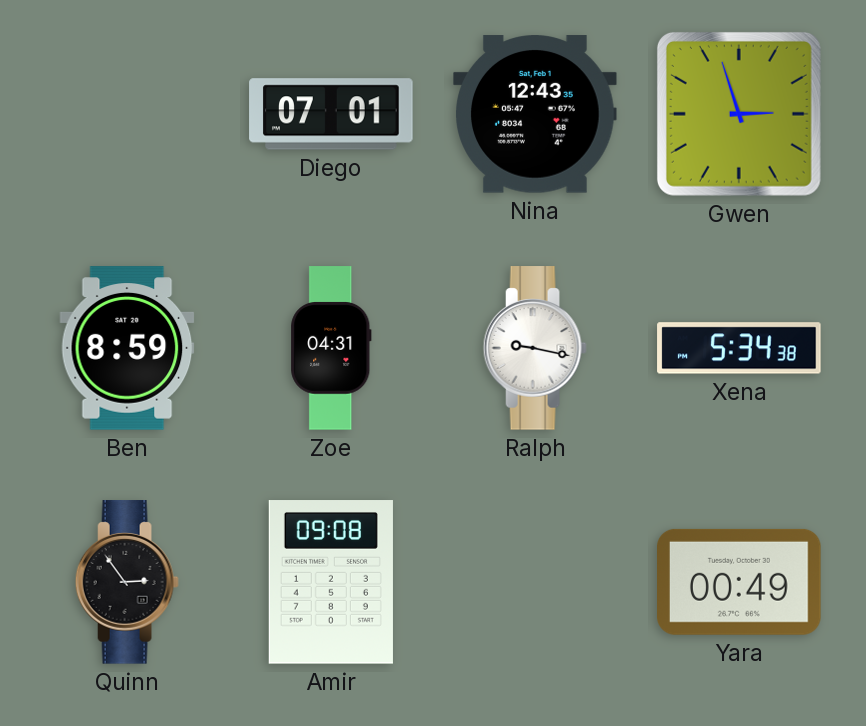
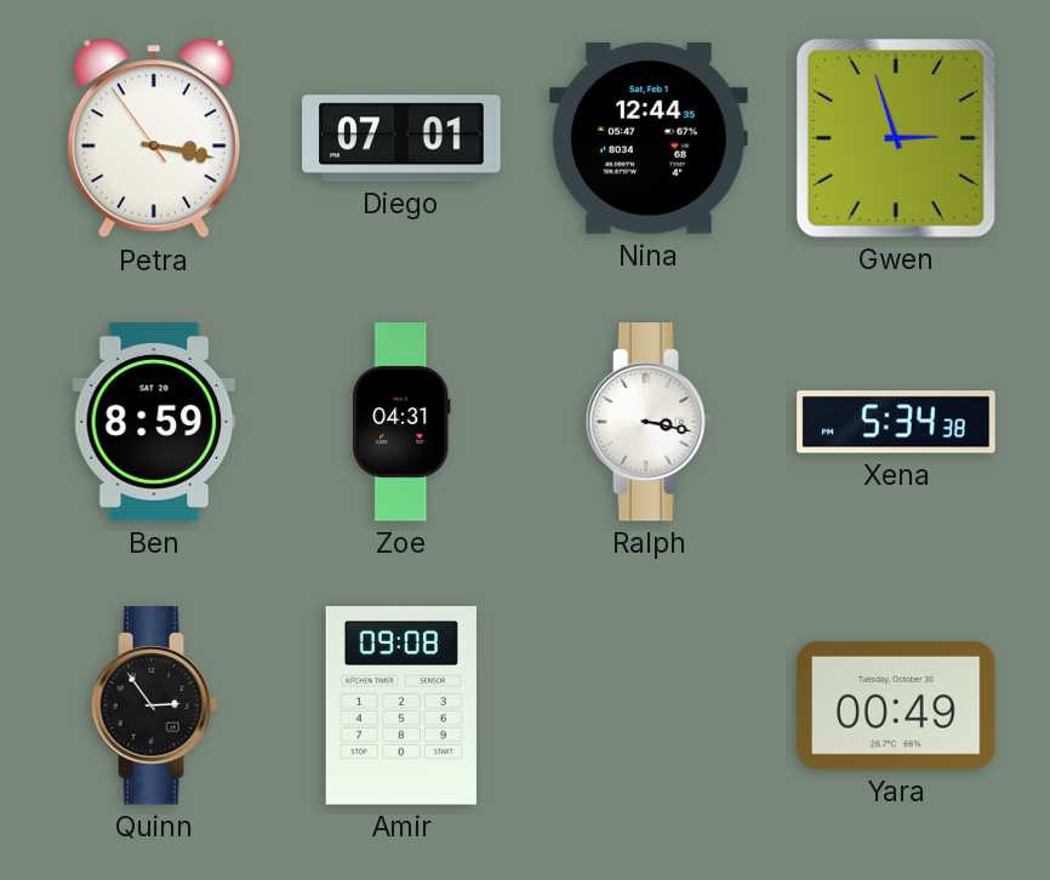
Petra: none -> 3:16 (154, 138)
Nina: 12:43 -> 12:44 (649, 138)
Ralph: 9:17 -> 3:17 (649, 422)
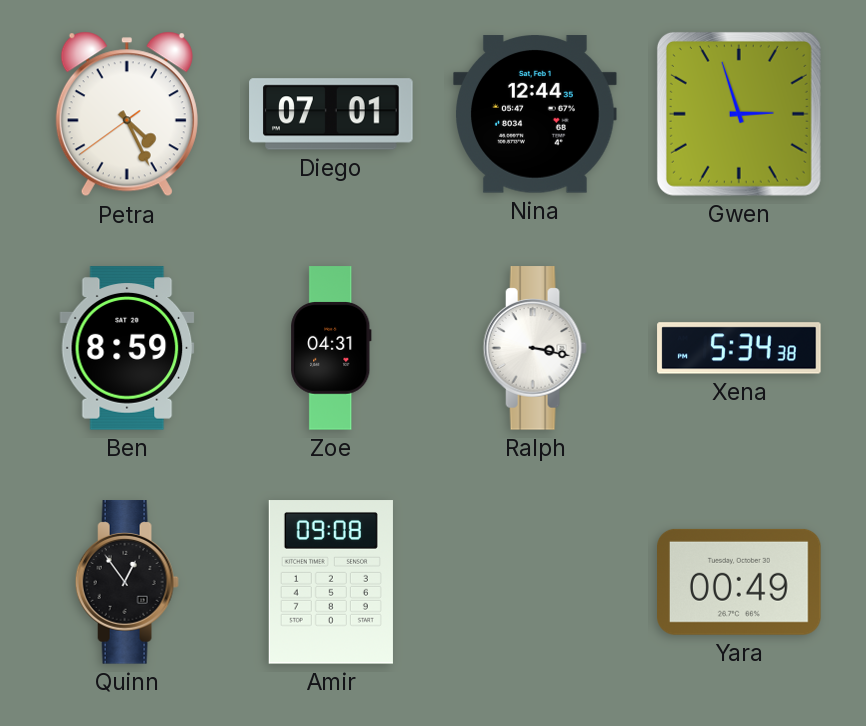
Petra: 3:16 -> 4:25 (127, 114)
Quinn: 2:54 -> 12:54 (127, 582)
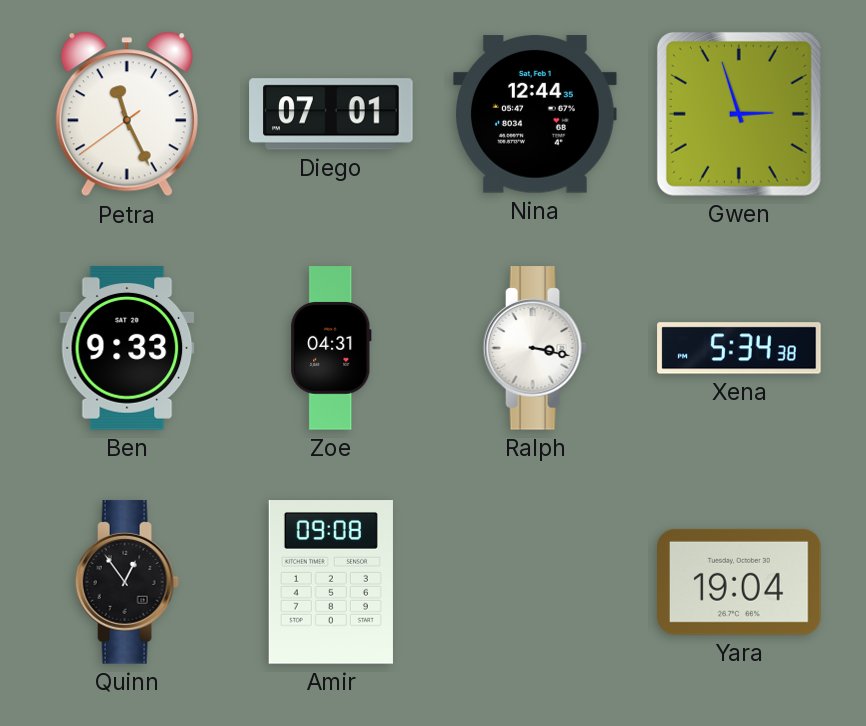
Petra: 4:25 -> 11:25 (127, 114)
Ben: 8:59 -> 9:33 (127, 348)
Yara: 00:49 -> 19:04 (740, 582)
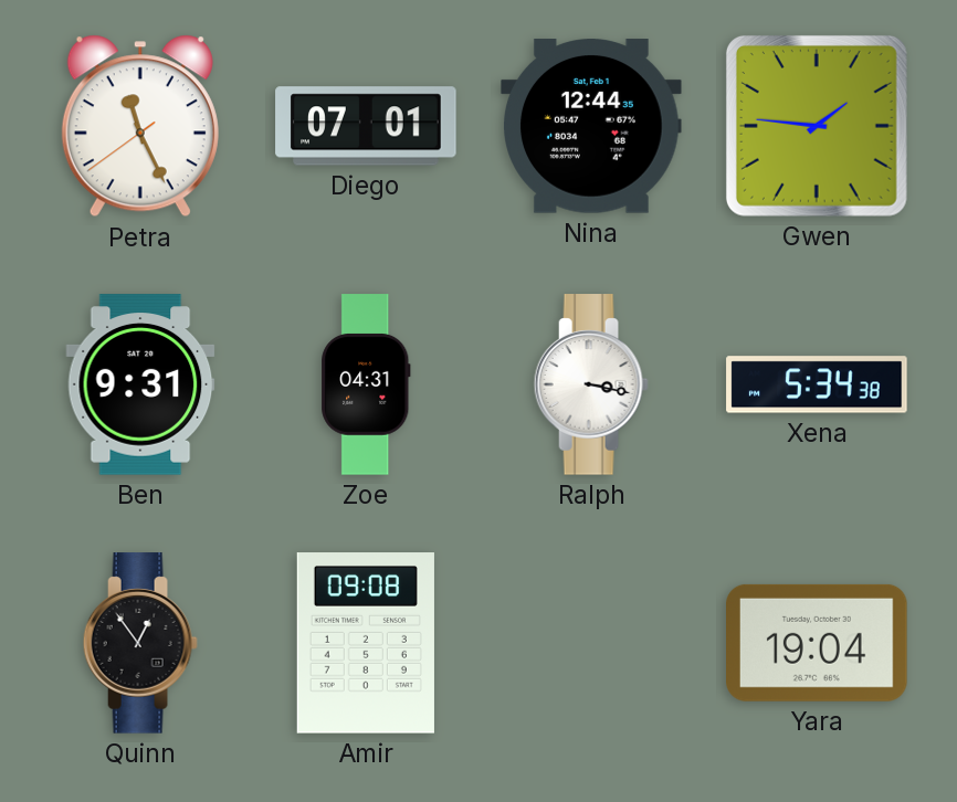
Gwen: 2:57 -> 1:46 (817, 126)
Ben: 9:33 -> 9:31 (140, 384)
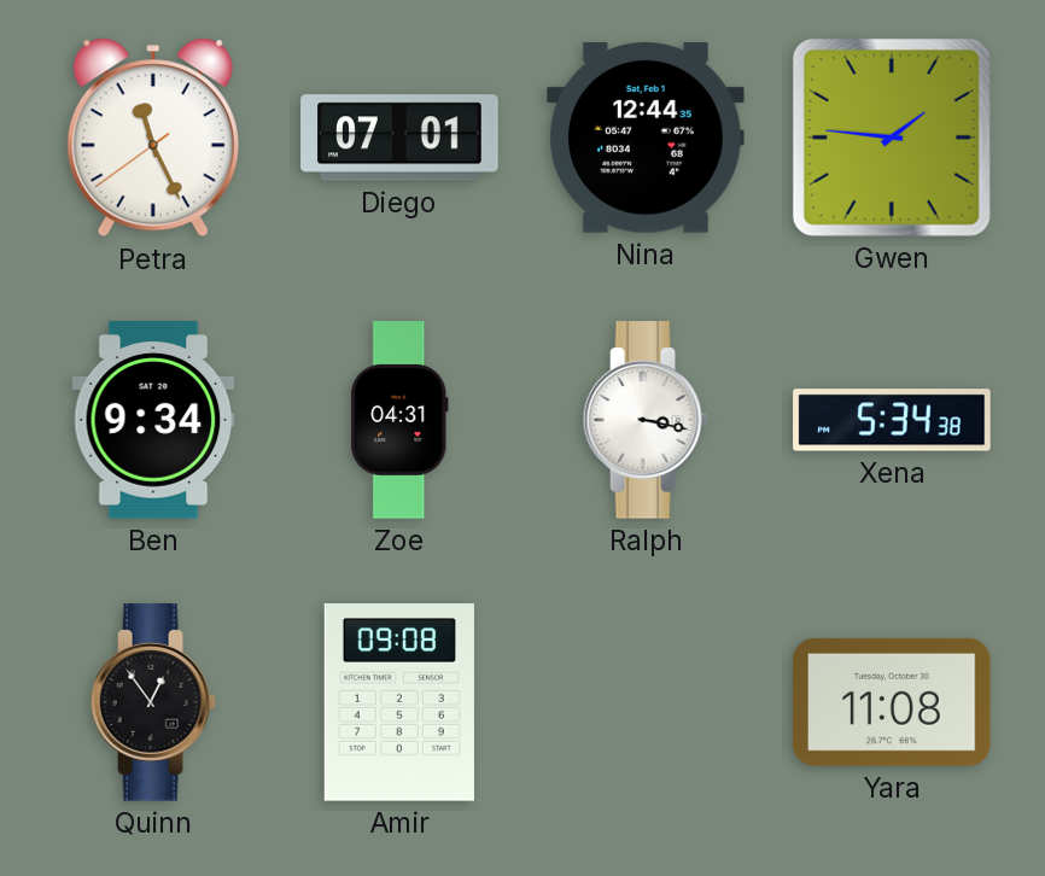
Ben: 9:31 -> 9:34 (153, 420)
Yara: 19:04 -> 11:08 (893, 702)
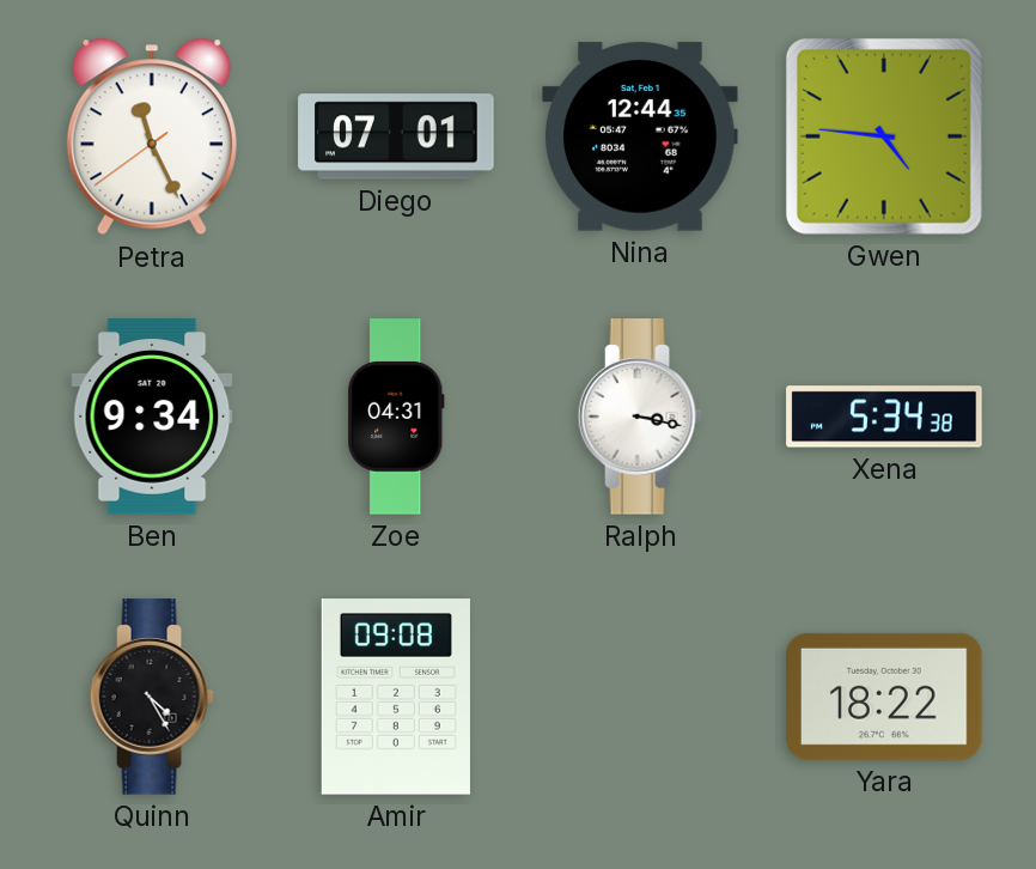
Gwen: 1:46 -> 4:46 (884, 136)
Quinn: 12:54 -> 4:25 (152, 697)
Yara: 11:08 -> 18:22 (885, 697)
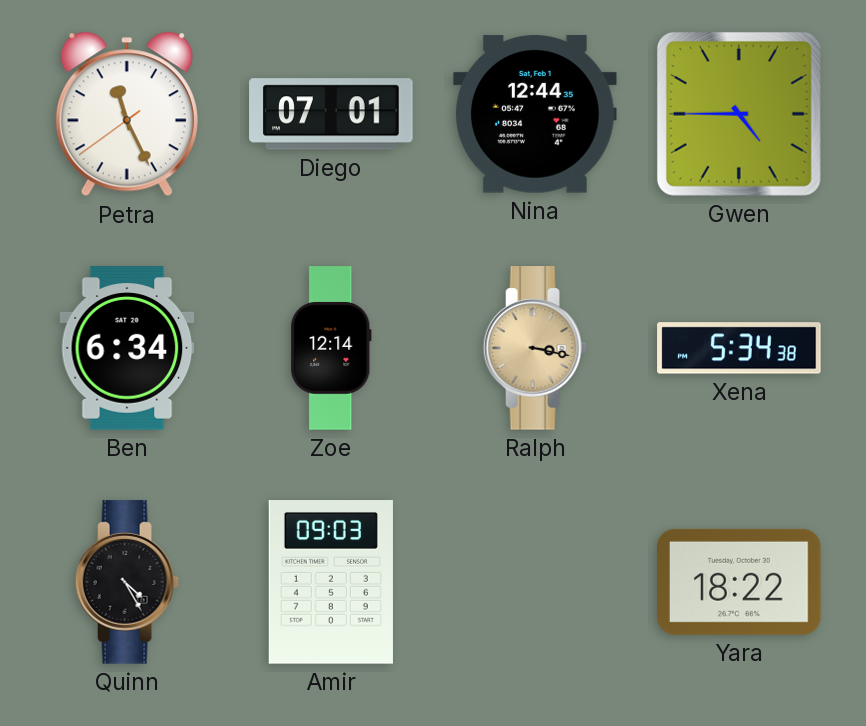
Gwen: 4:46 -> 4:45 (739, 114)
Ben: 9:34 -> 6:34 (127, 348)
Zoe: 04:31 -> 12:14 (331, 348)
Ralph dial: white -> champagne (535, 348)
Amir: 09:08 -> 09:03 (331, 582)
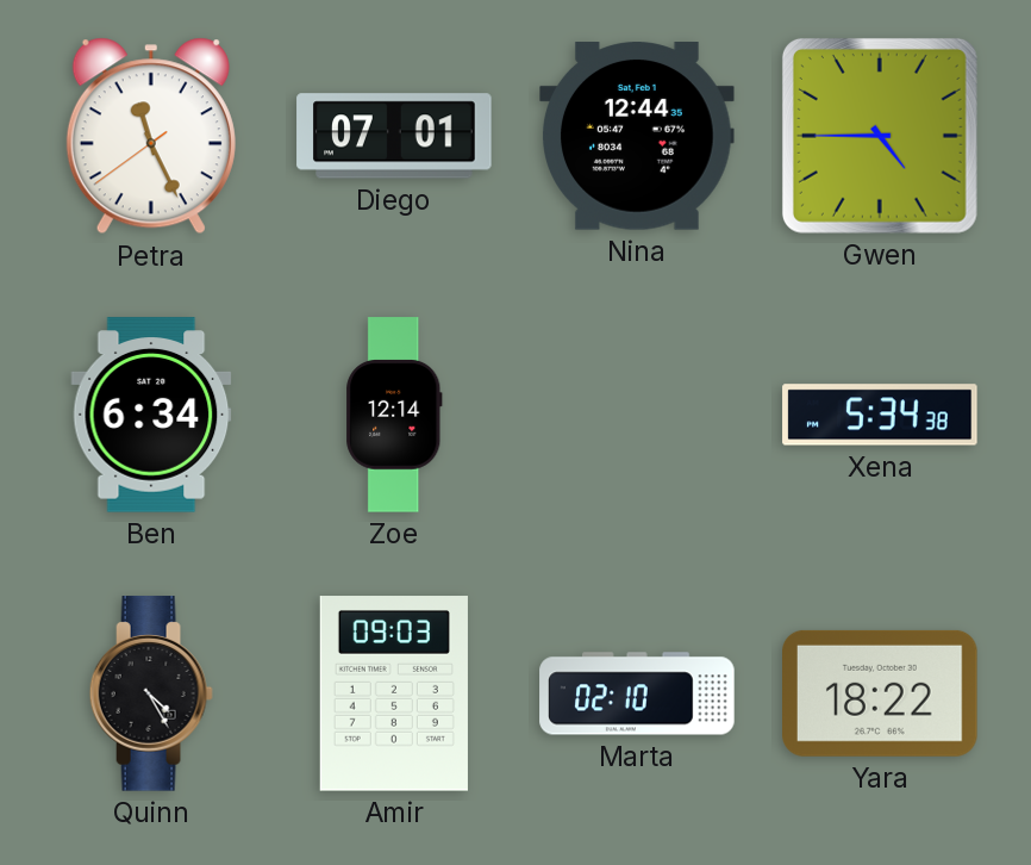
Ralph: 3:17 -> none (535, 348)
Marta: none -> 02:10 (637, 693)
